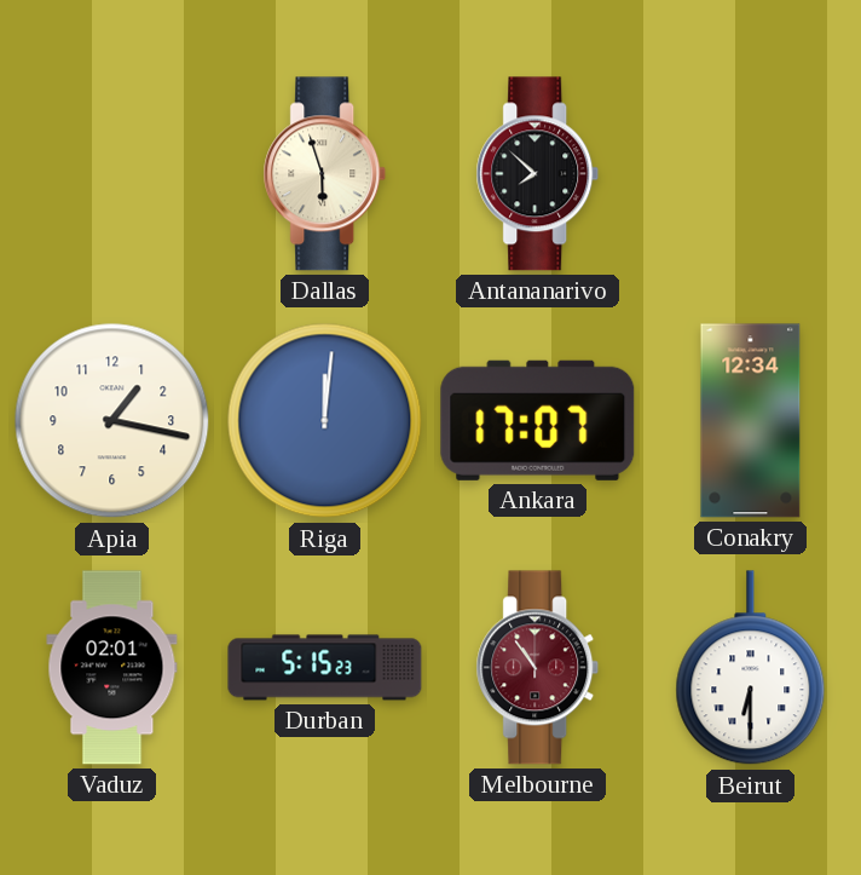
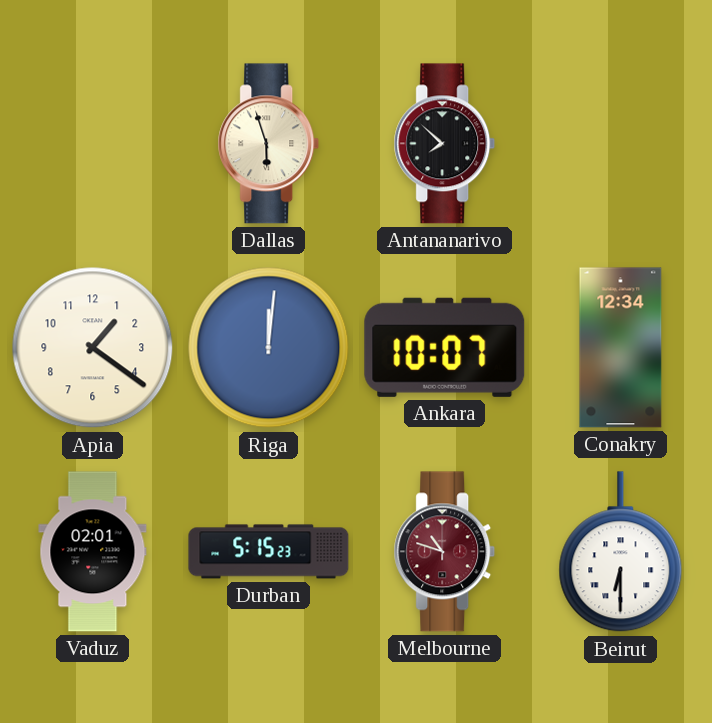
Apia: 1:17 -> 1:21 (93, 348)
Ankara: 17:07 -> 10:07 (445, 347)
Melbourne: 10:54 -> 10:48 (445, 552)
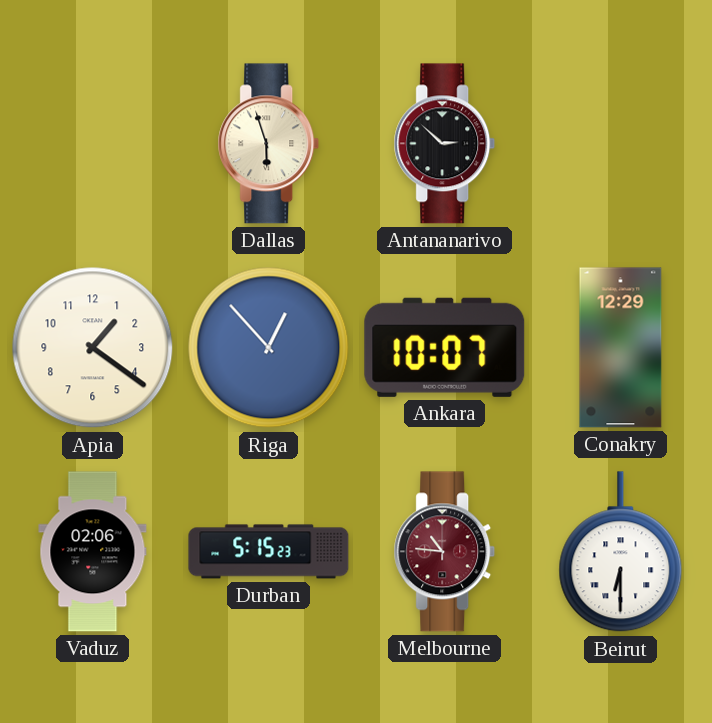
Antananarivo: 7:52 -> 2:52 (445, 144)
Riga: 12:01 -> 12:53 (269, 348)
Conakry: 12:34 -> 12:29 (621, 348)
Vaduz: 02:01 -> 02:06 (93, 552)
Melbourne: 10:48 -> 10:46 (445, 552)
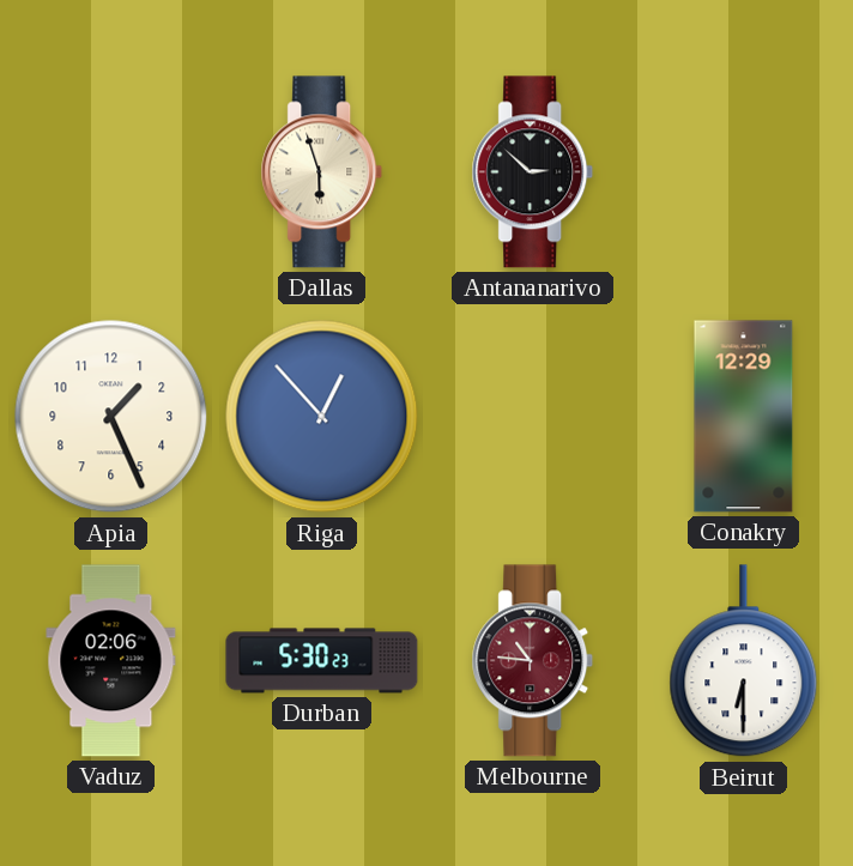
Apia: 1:21 -> 1:26 (111, 417)
Ankara: 10:07 -> none (445, 347)
Durban: 5:15 -> 5:30 (322, 661)
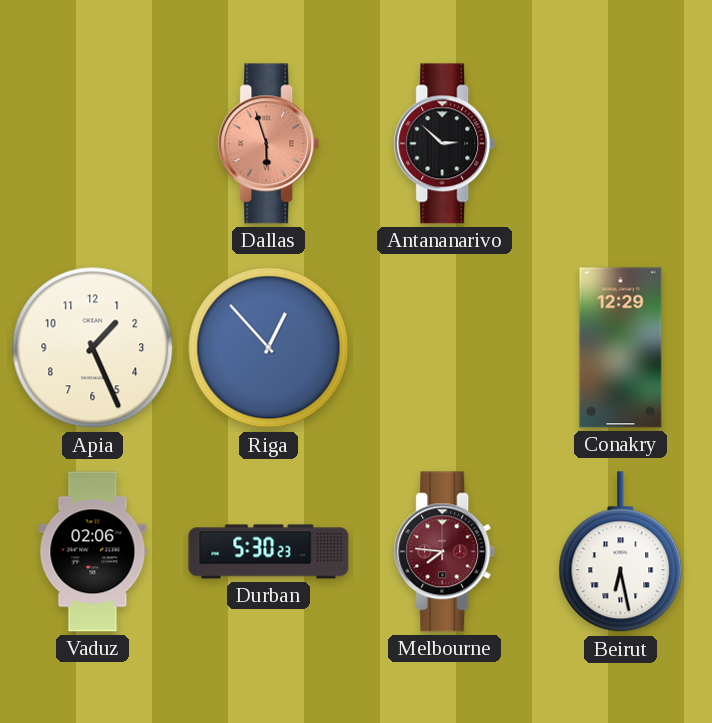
Dallas dial: cream -> salmon (269, 144)
Melbourne: 10:46 -> 7:46 (445, 552)
Beirut: 6:30 -> 6:28 (621, 552)
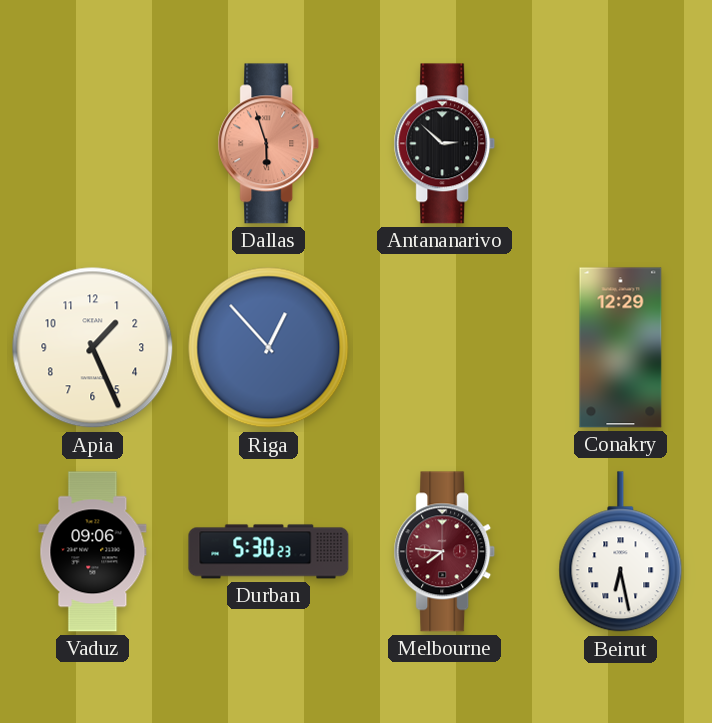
Vaduz: 02:06 -> 09:06 (93, 552)
